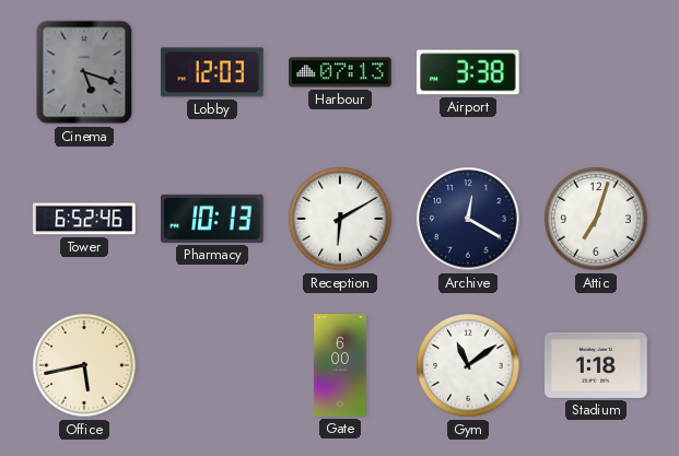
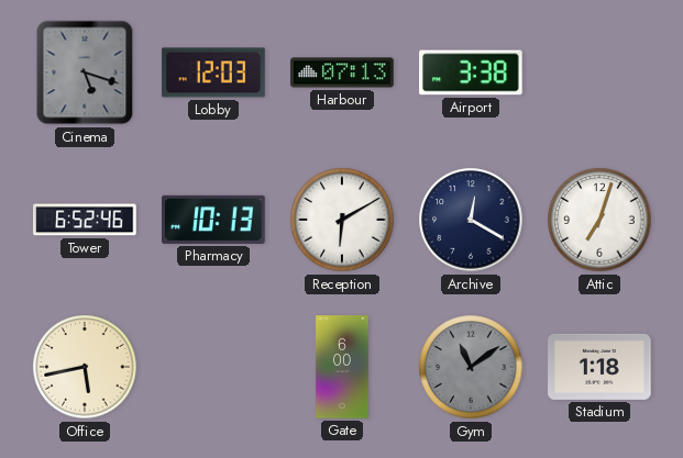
Gym dial: white -> grey (471, 367)
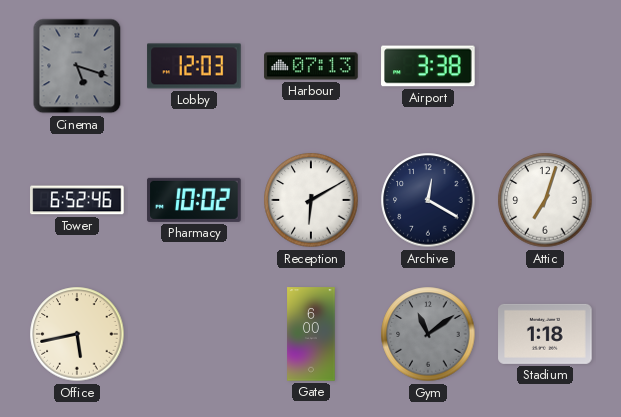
Pharmacy: 10:13 -> 10:02 (194, 200)
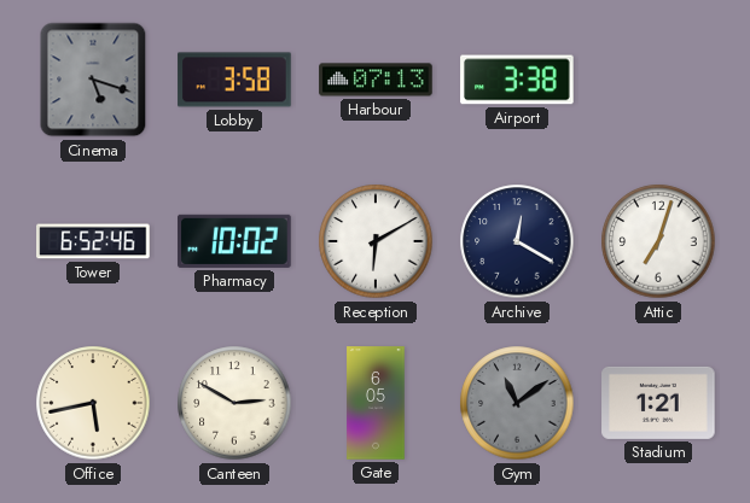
Lobby: 12:03 -> 3:58 (234, 80)
Canteen: none -> 2:50 (234, 403)
Gate: 6:00 -> 6:05 (376, 403)
Stadium: 1:18 -> 1:21 (658, 403)
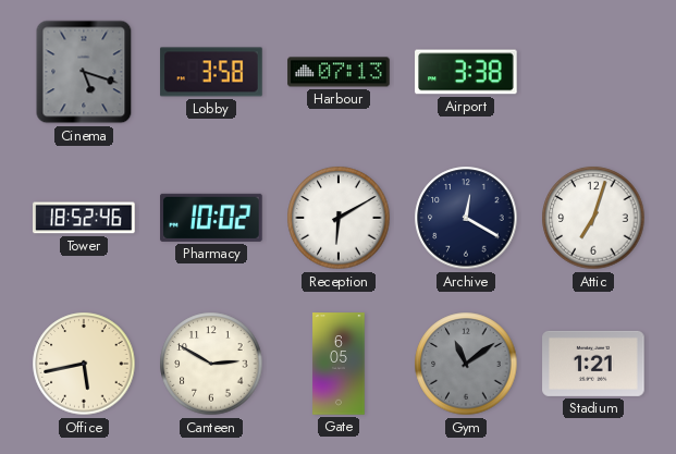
Tower: 6:52 -> 18:52 (84, 218)
